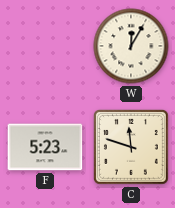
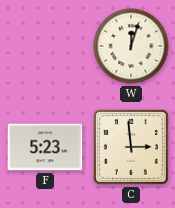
W: 12:05 -> 12:03 (131, 46)
C: 11:48 -> 2:59 (131, 147)
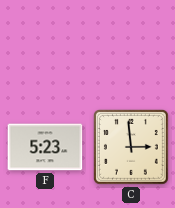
W: 12:03 -> none (131, 46)
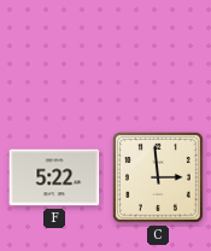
F: 5:23 -> 5:22 (54, 177)
